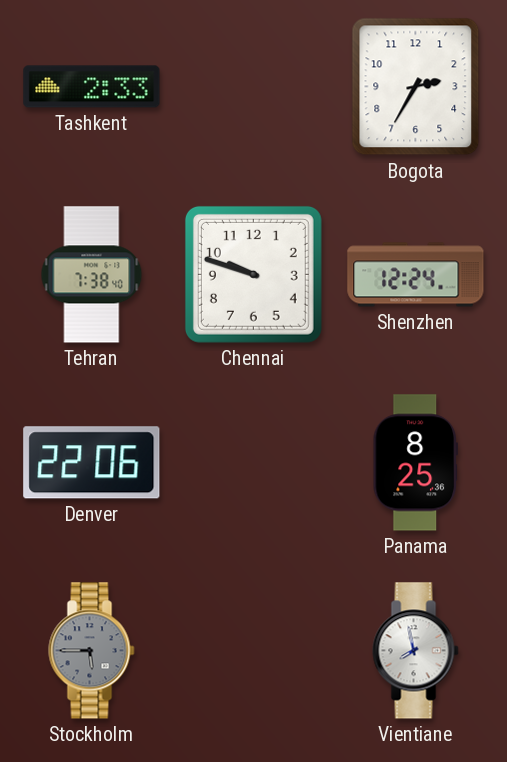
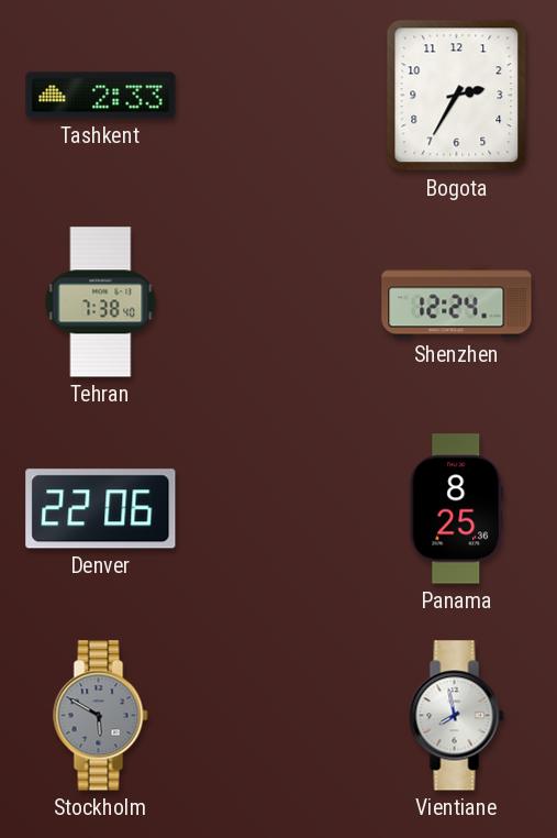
Chennai: 9:48 -> none (253, 274)
Stockholm: 5:45 -> 5:50 (101, 716)
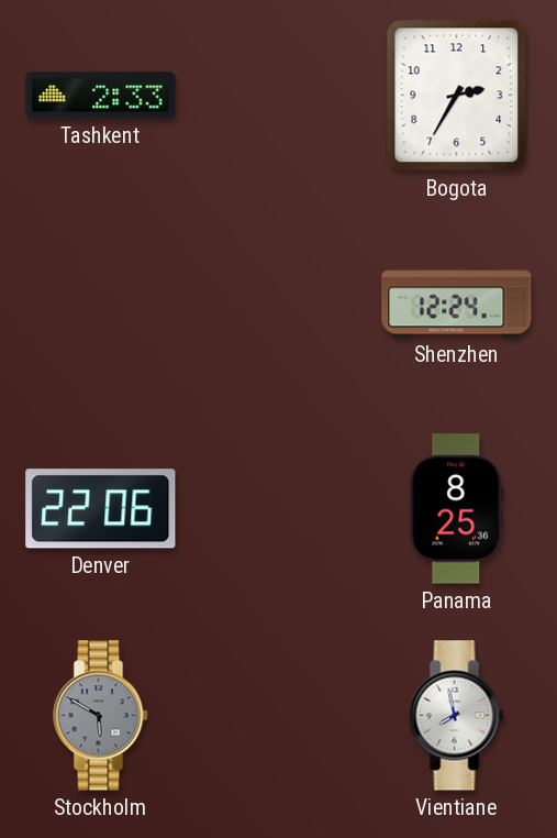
Tehran: 7:38 -> none (101, 302)
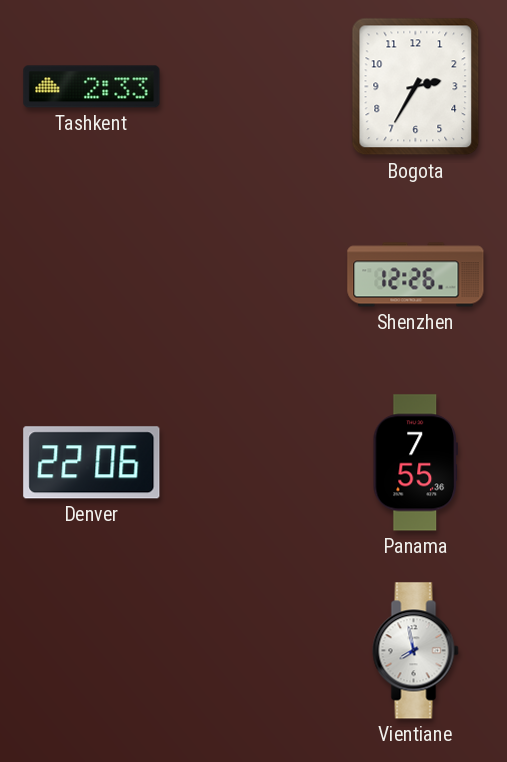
Shenzhen: 12:24 -> 12:26 (416, 275)
Panama: 8:25 -> 7:55 (415, 463)
Stockholm: 5:50 -> none (101, 716)
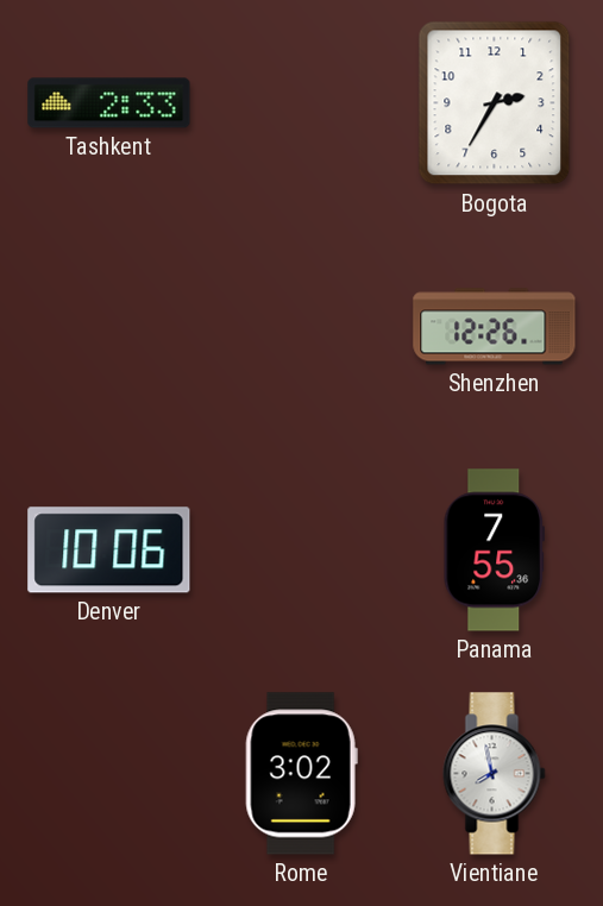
Denver: 22:06 -> 10:06 (109, 550)
Rome: none -> 3:02 (301, 774)
